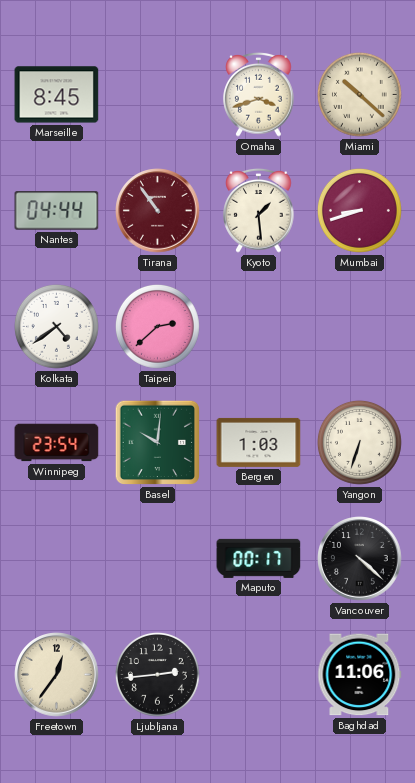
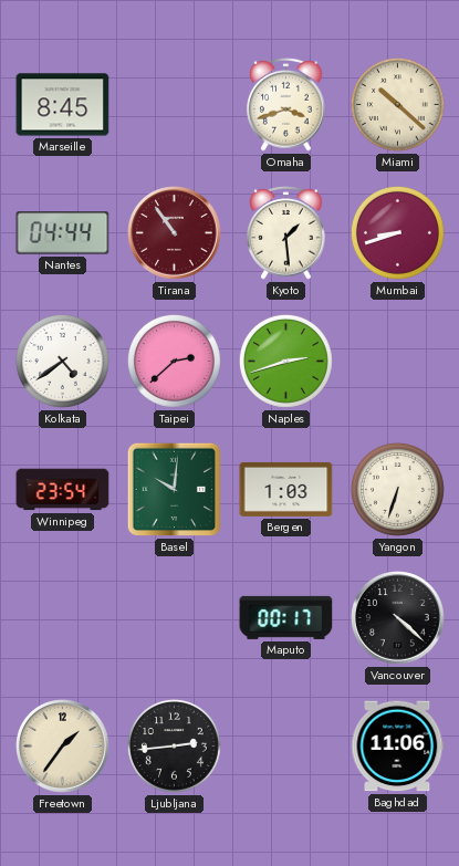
Naples: none -> 2:42 (285, 361)
Freetown: 12:36 -> 1:36 (63, 747)
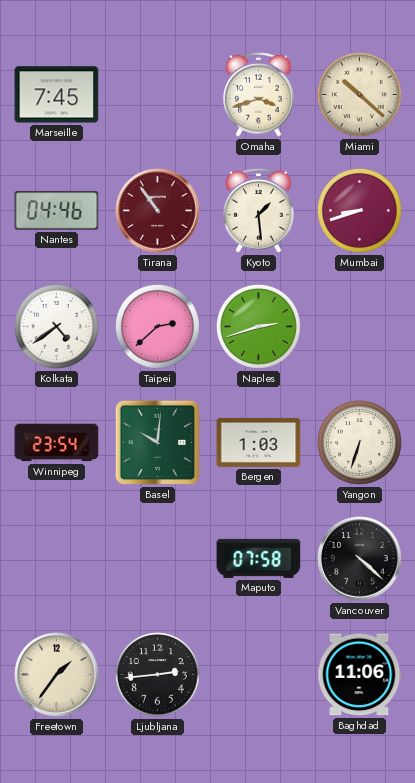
Marseille: 8:45 -> 7:45 (57, 95)
Nantes: 04:44 -> 04:46 (57, 211)
Maputo: 00:17 -> 07:58 (259, 558)
